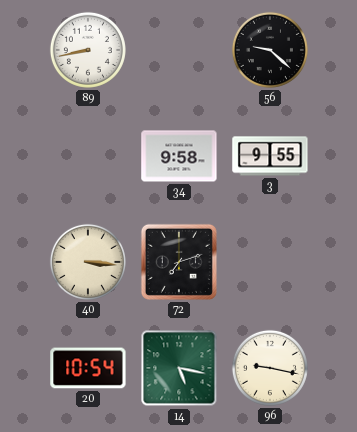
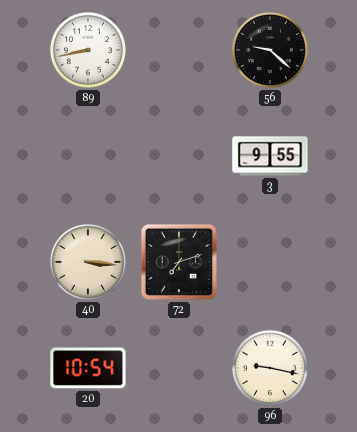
34: 9:58 -> none (179, 156)
14: 5:17 -> none (179, 368)
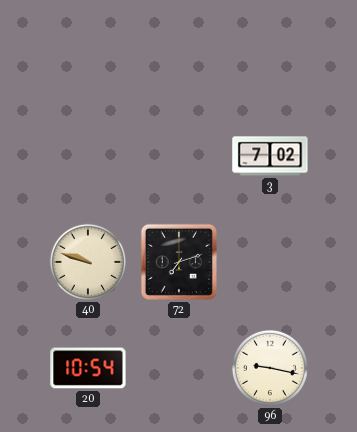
89: 8:43 -> none (88, 50)
56: 9:22 -> none (270, 50)
3: 9:55 -> 7:02 (270, 156)
40: 3:16 -> 9:48 (88, 262)
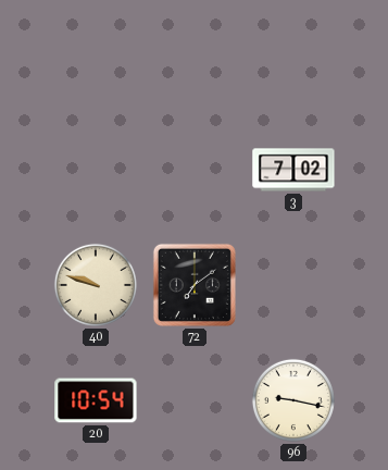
72: 7:12 -> 7:09 (195, 285)
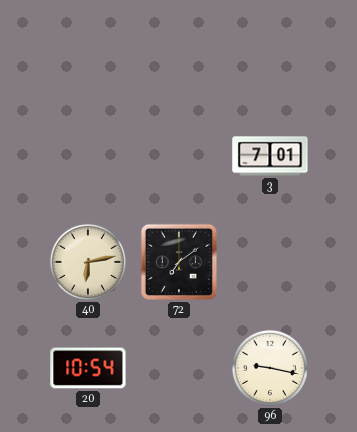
3: 7:02 -> 7:01 (270, 156)
40: 9:48 -> 6:13 (88, 262)
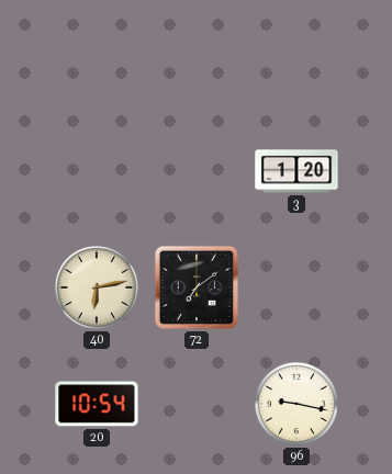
3: 7:01 -> 1:20 (296, 171)
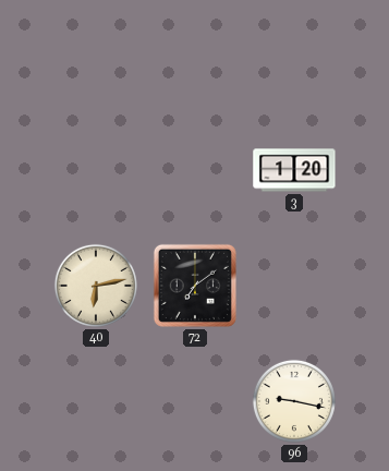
20: 10:54 -> none (97, 404)
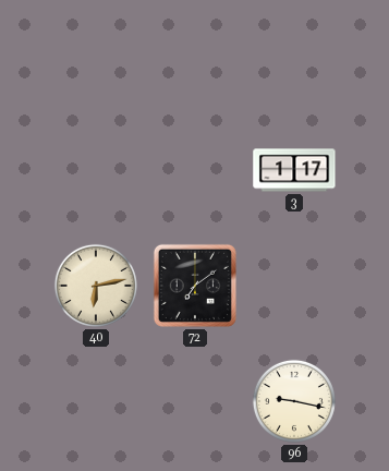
3: 1:20 -> 1:17 (294, 170)
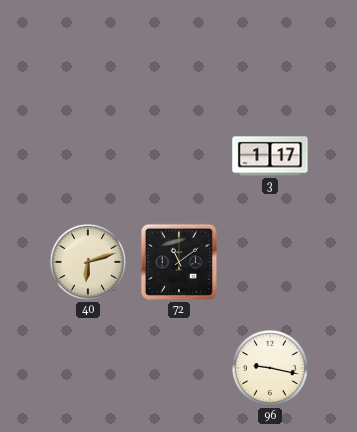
40: 6:13 -> 6:12 (88, 262)
72: 7:09 -> 11:09 (179, 262)
